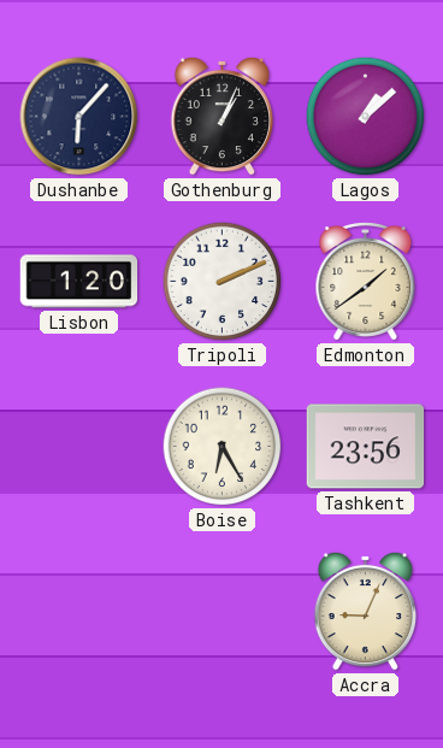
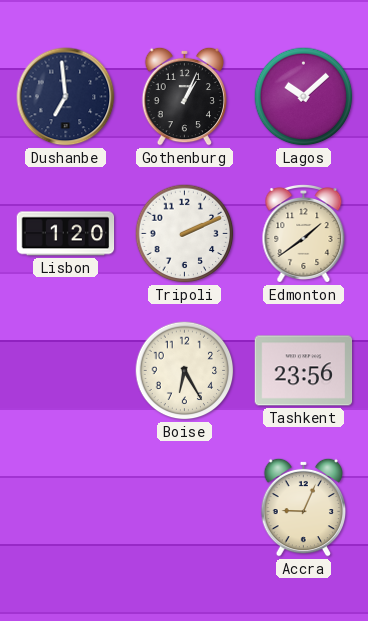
Dushanbe: 6:07 -> 6:59 (66, 97)
Lagos: 1:08 -> 10:08 (304, 97)
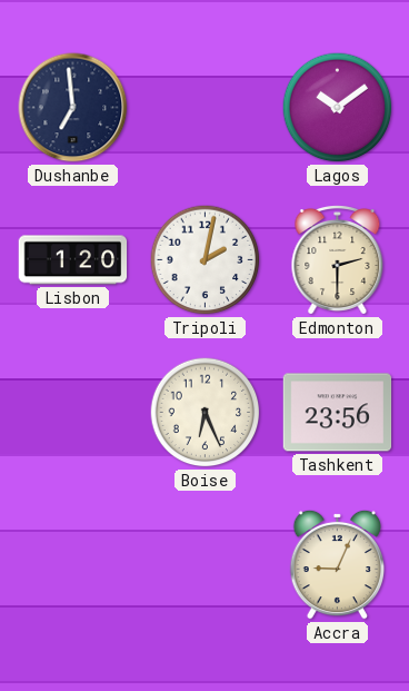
Gothenburg: 1:04 -> none (185, 96)
Lagos: 10:08 -> 10:09 (338, 108)
Tripoli: 2:11 -> 2:02 (206, 260)
Edmonton: 1:39 -> 2:30 (338, 260)
Boise: 6:25 -> 6:26 (206, 413)
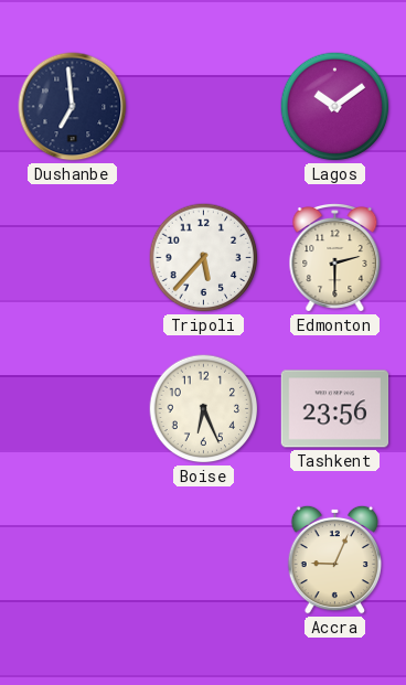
Lisbon: 1:20 -> none (73, 260)
Tripoli: 2:02 -> 5:37 (204, 258)
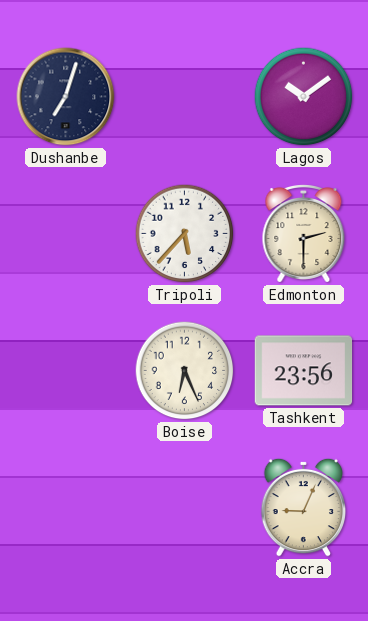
Dushanbe: 6:59 -> 7:03 (66, 97)
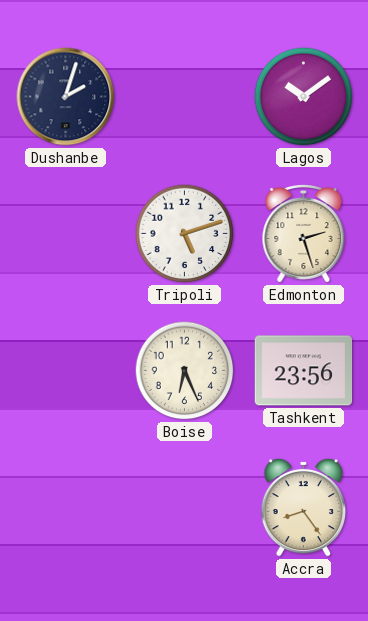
Dushanbe: 7:03 -> 2:03 (66, 97)
Tripoli: 5:37 -> 5:12 (185, 234)
Edmonton: 2:30 -> 2:27 (304, 234)
Accra: 9:04 -> 8:24 (304, 507)
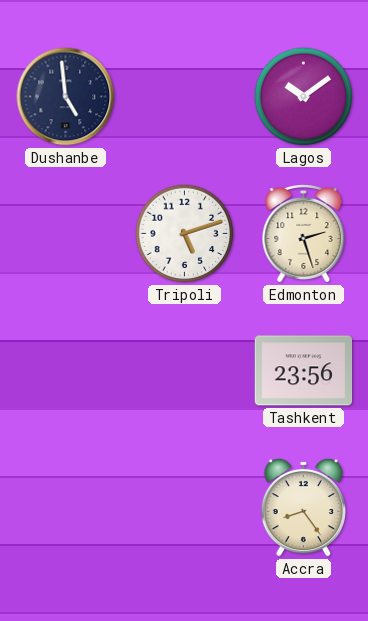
Dushanbe: 2:03 -> 4:59 (66, 97)
Boise: 6:26 -> none (185, 371)
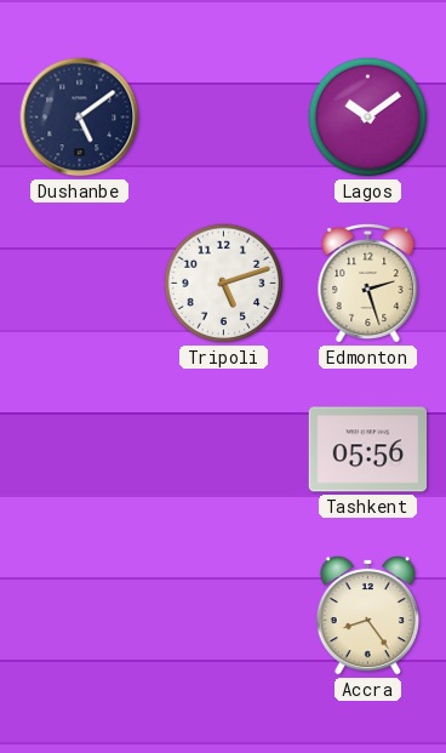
Dushanbe: 4:59 -> 5:09 (80, 118)
Tashkent: 23:56 -> 05:56 (368, 450)
